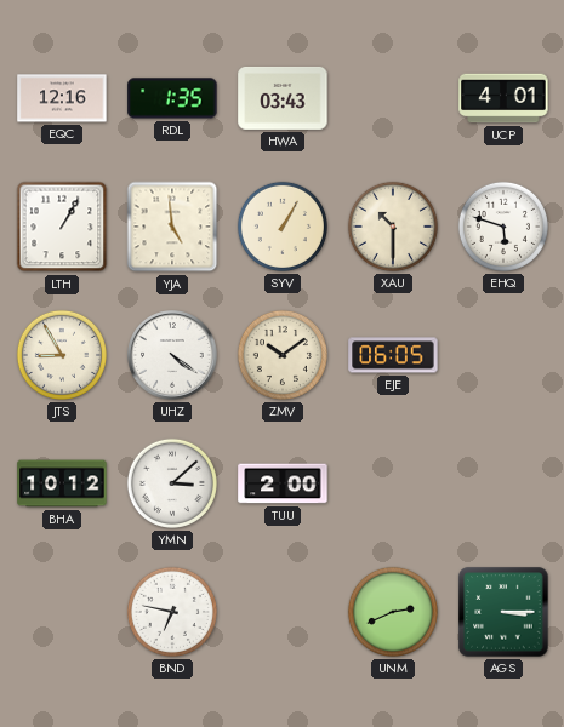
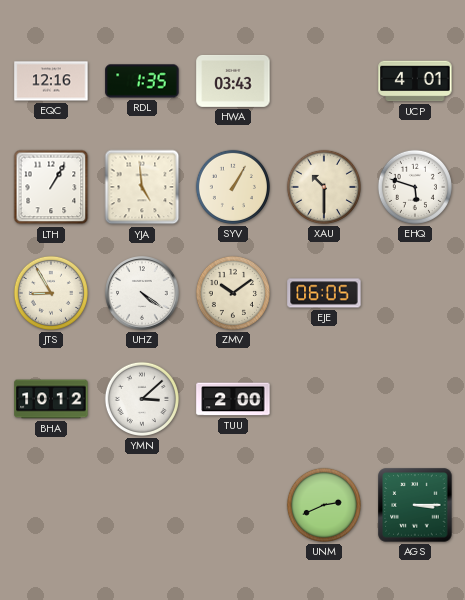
BND: 6:47 -> none (172, 612)
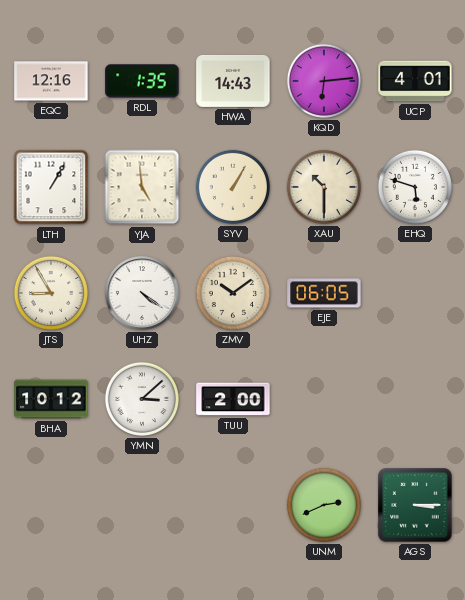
HWA: 03:43 -> 14:43 (233, 81)
KQD: none -> 6:14 (324, 81)
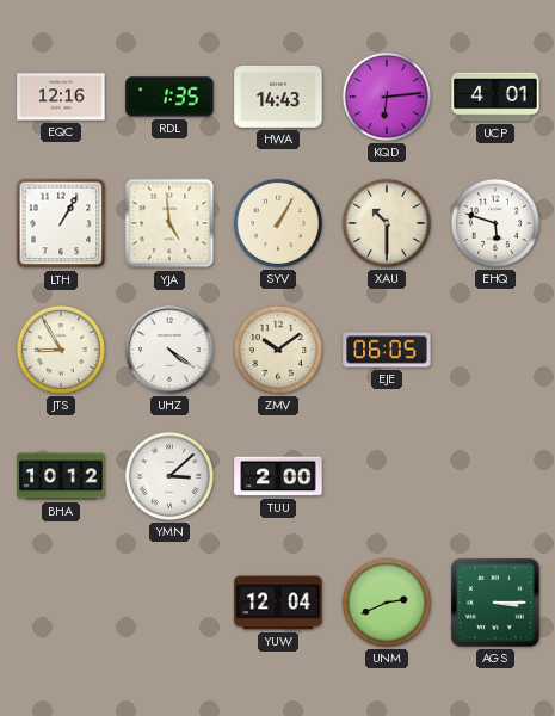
YUW: none -> 12:04 (278, 603)
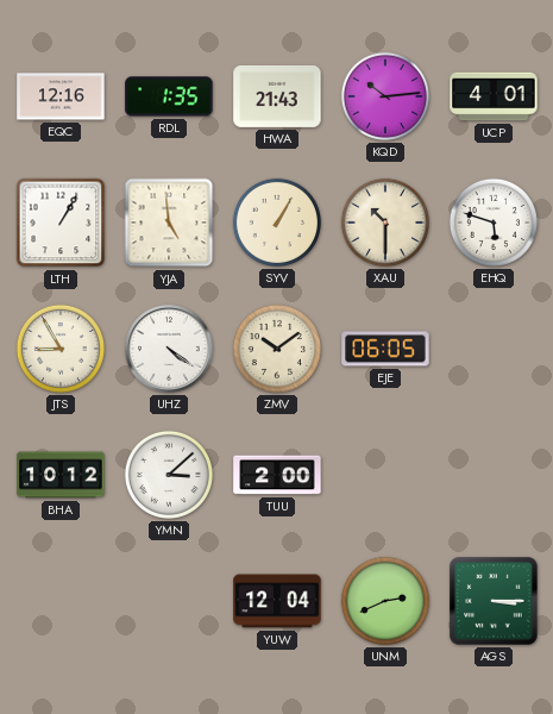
HWA: 14:43 -> 21:43 (277, 96)
KQD: 6:14 -> 10:14 (385, 96)
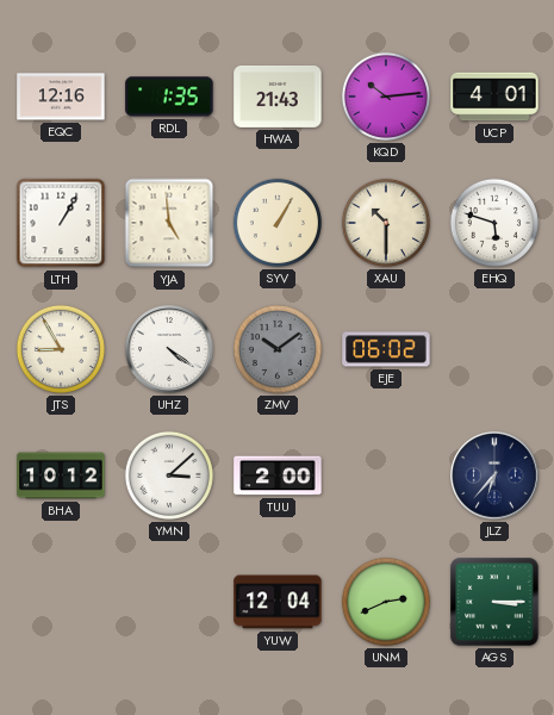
ZMV dial: cream -> grey (278, 349)
EJE: 06:05 -> 06:02 (386, 349)
JLZ: none -> 6:37 (494, 475)
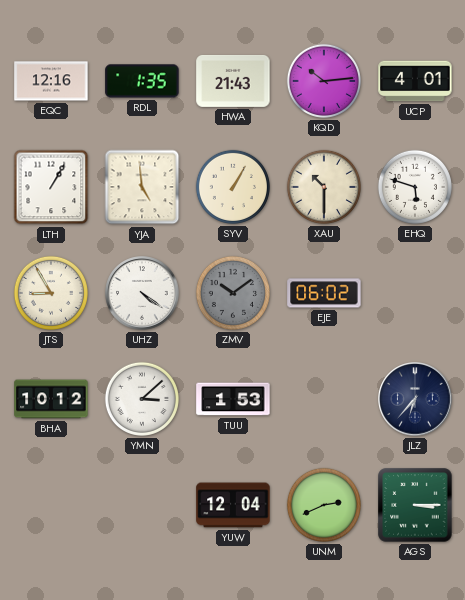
TUU: 2:00 -> 1:53 (233, 399)
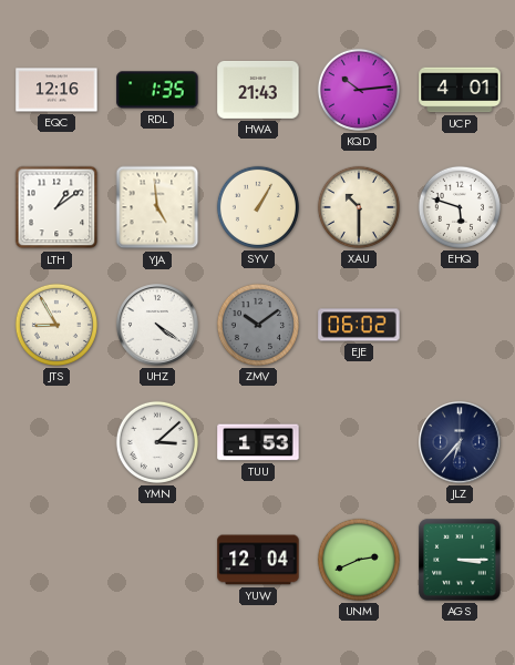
LTH: 1:05 -> 1:09 (56, 207)
BHA: 10:12 -> none (51, 399)
